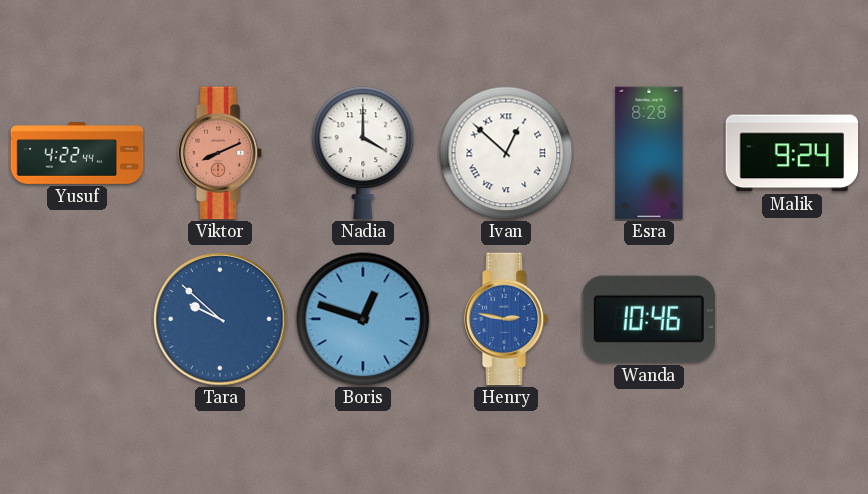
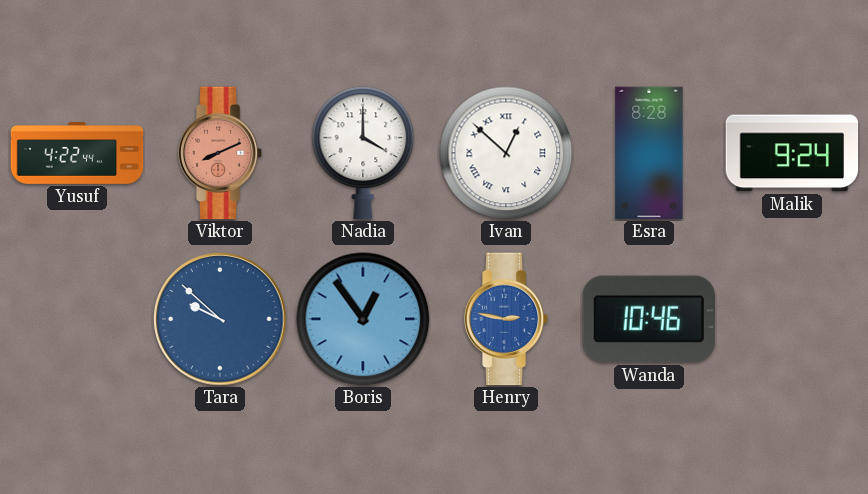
Boris: 12:48 -> 12:54 (363, 319)
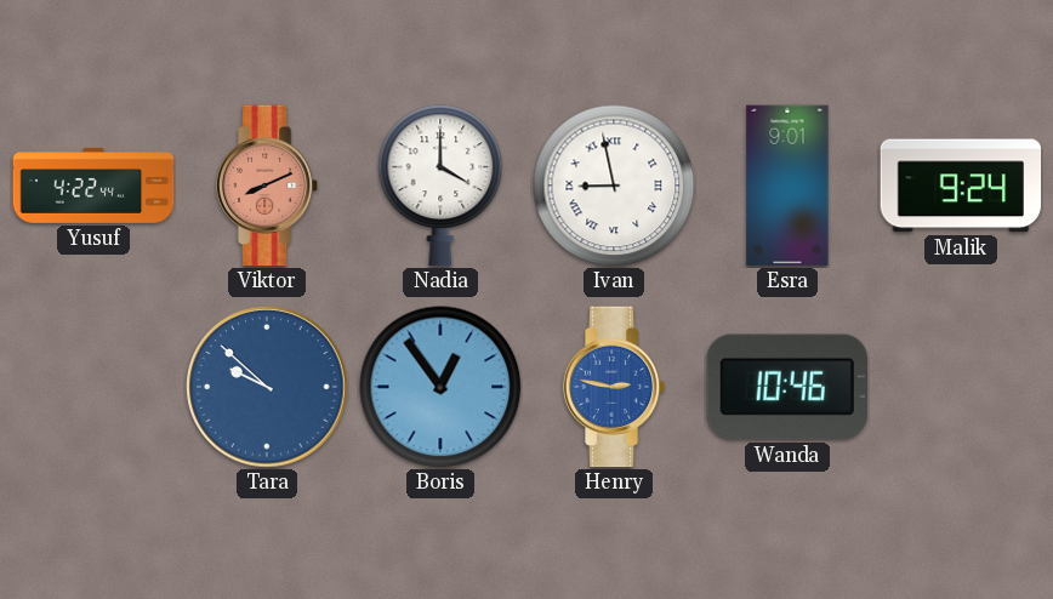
Ivan: 12:52 -> 8:58 (614, 186)
Esra: 8:28 -> 9:01 (787, 186)
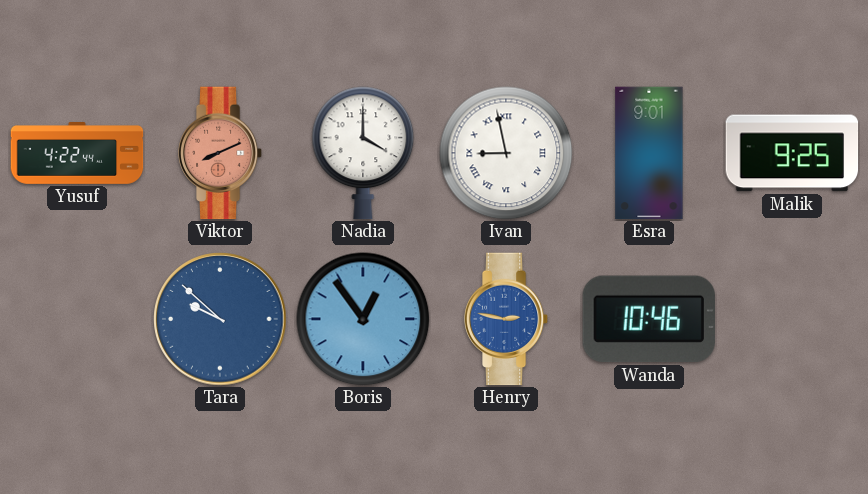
Malik: 9:24 -> 9:25 (792, 153)
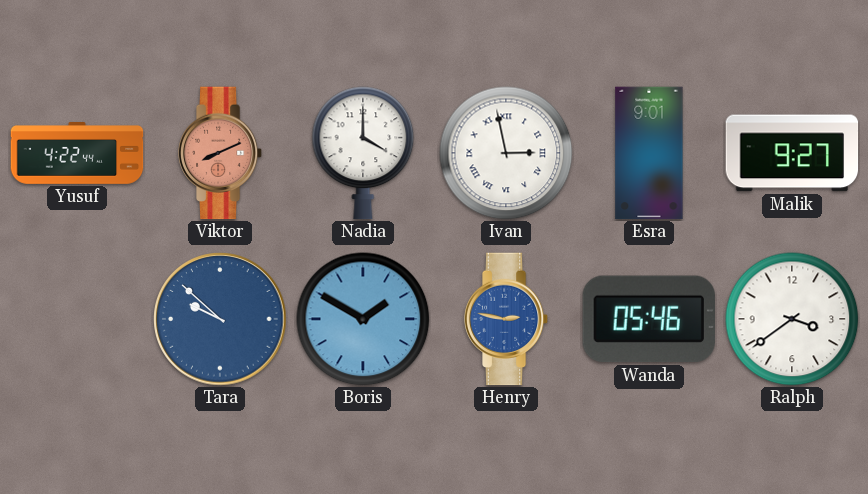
Ivan: 8:58 -> 2:58 (506, 153)
Malik: 9:25 -> 9:27 (792, 153)
Boris: 12:54 -> 1:50 (363, 319)
Wanda: 10:46 -> 05:46 (649, 319)
Ralph: none -> 3:39 (792, 319)
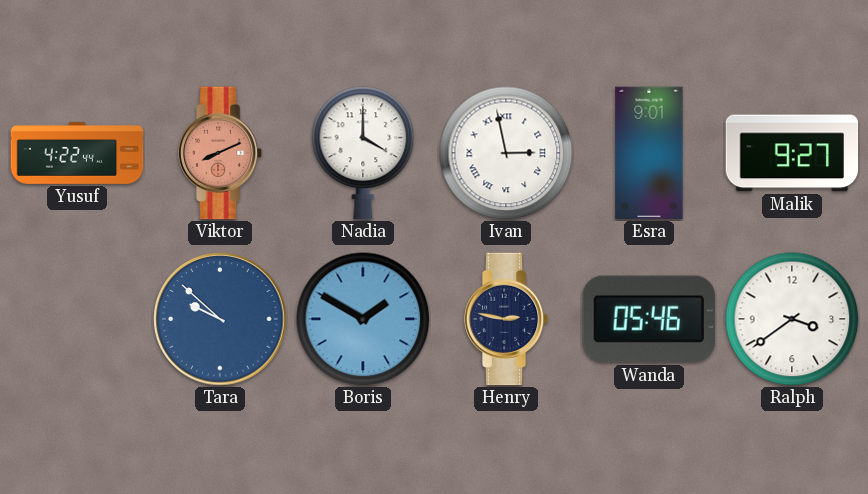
Henry dial: blue -> navy (506, 319)
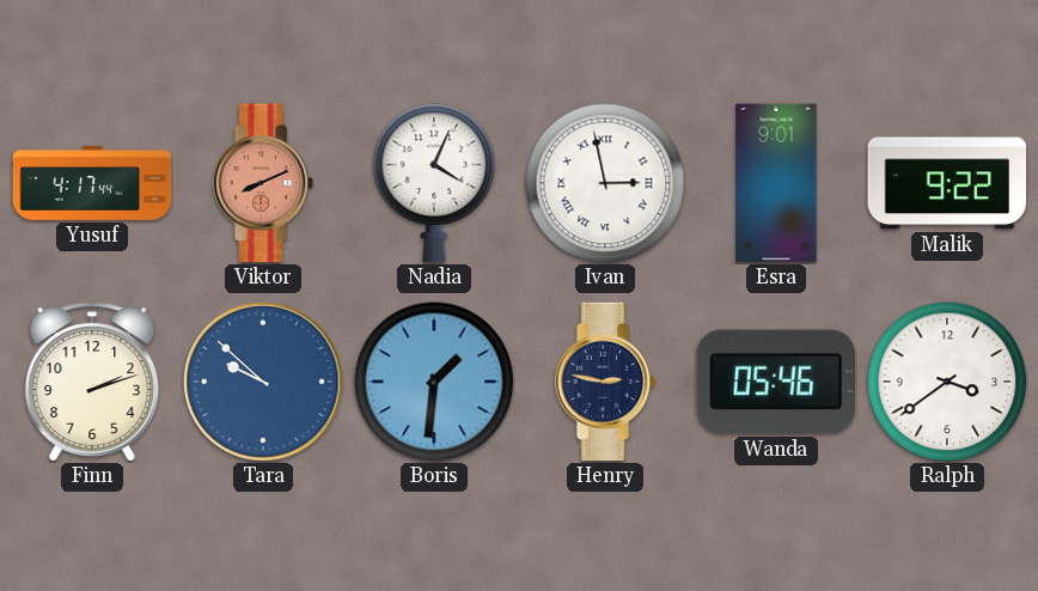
Yusuf: 4:22 -> 4:17 (92, 184)
Nadia: 4:00 -> 4:04 (434, 183)
Malik: 9:27 -> 9:22 (947, 183)
Finn: none -> 2:12 (92, 382)
Boris: 1:50 -> 1:31 (434, 382)
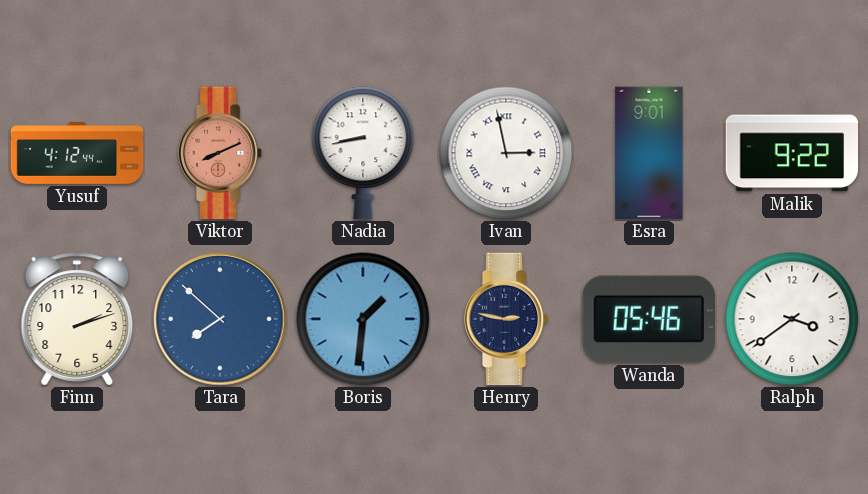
Yusuf: 4:17 -> 4:12 (77, 154)
Nadia: 4:04 -> 8:43 (363, 153)
Tara: 9:52 -> 7:52 (220, 319)
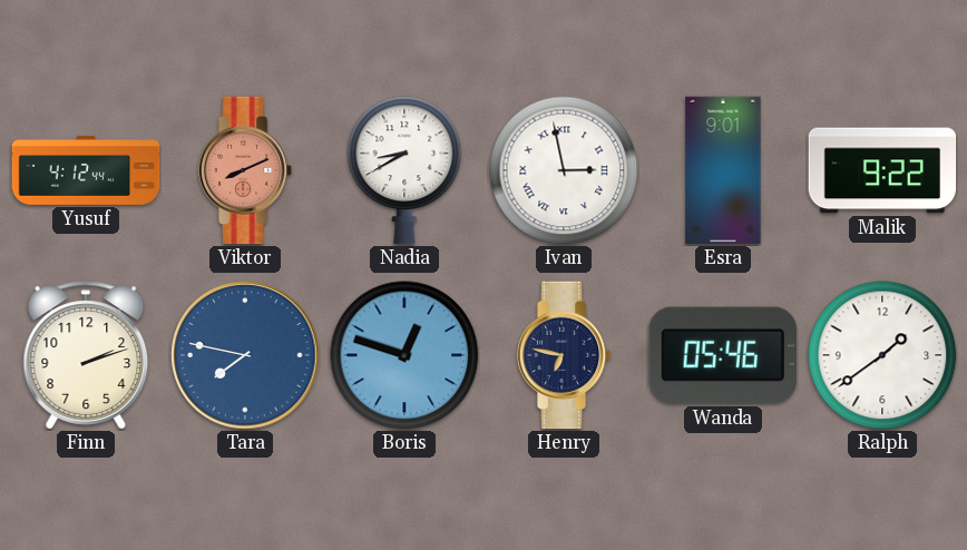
Nadia: 8:43 -> 8:40 (404, 170)
Tara: 7:52 -> 7:47 (245, 355)
Boris: 1:31 -> 12:48 (404, 355)
Henry: 2:47 -> 6:47 (564, 355)
Ralph: 3:39 -> 1:39 (882, 355)
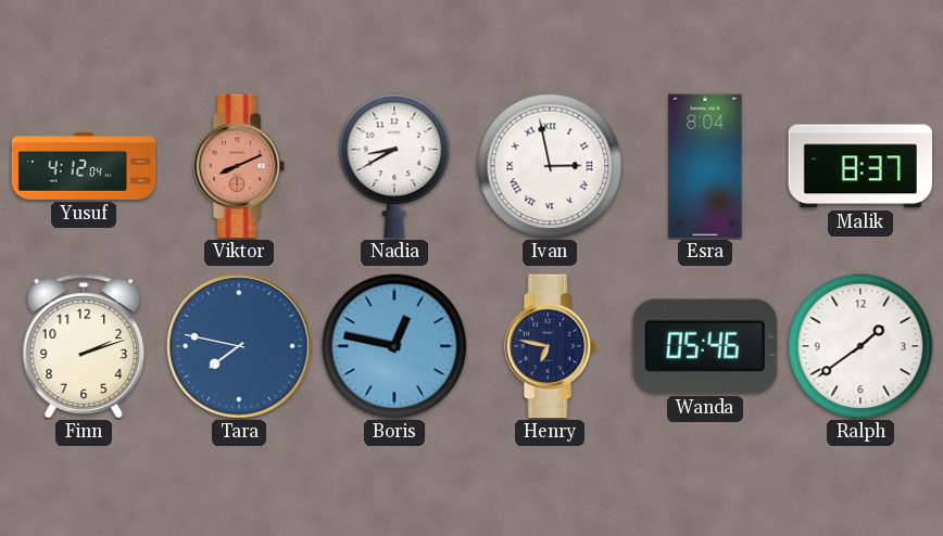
Yusuf: 4:12:44 -> 4:12:04 (84, 167)
Esra: 9:01 -> 8:04 (705, 166)
Malik: 9:22 -> 8:37 (860, 166)
Boris: 12:48 -> 12:47 (394, 346)
